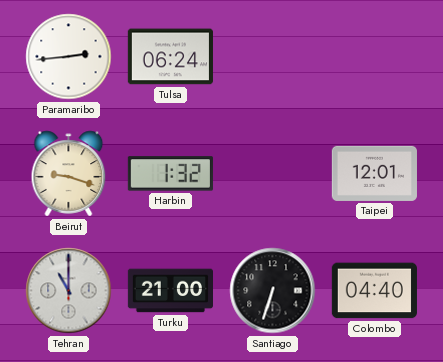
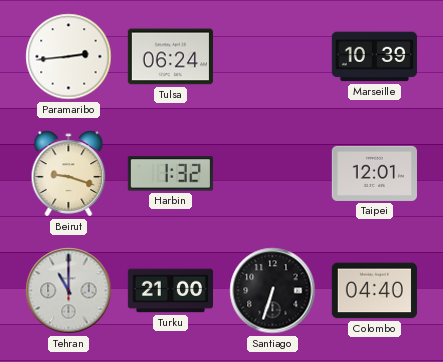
Marseille: none -> 10:39 (374, 57)
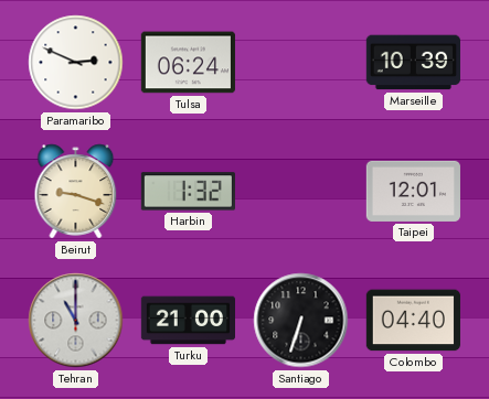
Paramaribo: 2:44 -> 2:49 (76, 63)
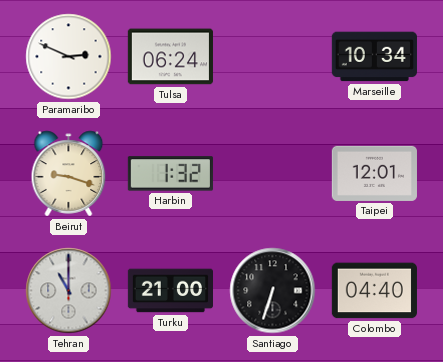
Marseille: 10:39 -> 10:34 (374, 57)
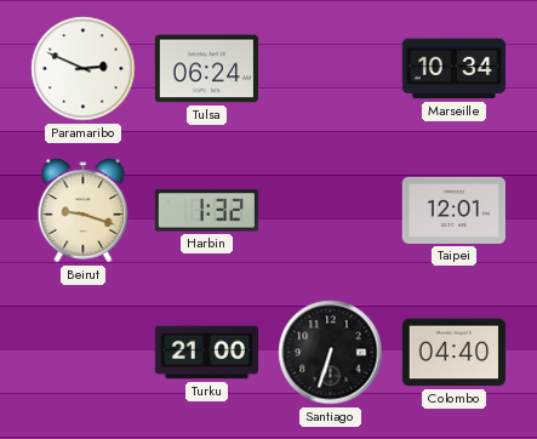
Tehran: 11:00 -> none (69, 291)
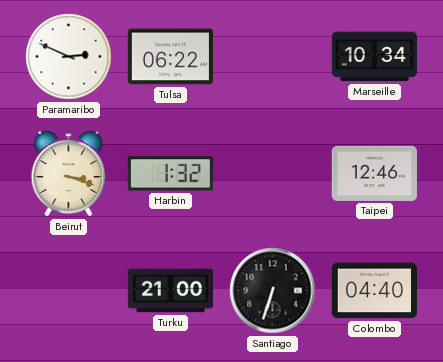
Tulsa: 06:24 -> 06:22 (170, 57)
Beirut: 9:18 -> 3:18 (69, 174)
Taipei: 12:01 -> 12:46 (374, 173)
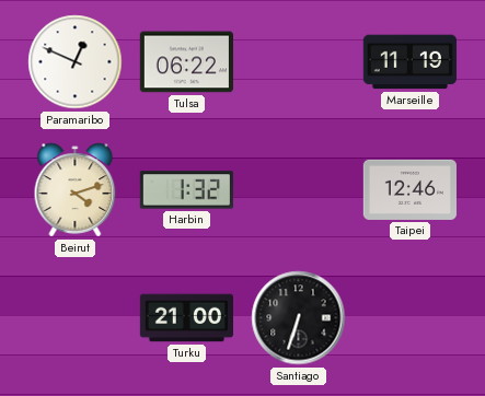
Paramaribo: 2:49 -> 12:49 (76, 62)
Marseille: 10:34 -> 11:19 (409, 62)
Beirut: 3:18 -> 4:12 (76, 190)
Colombo: 04:40 -> none (374, 291)
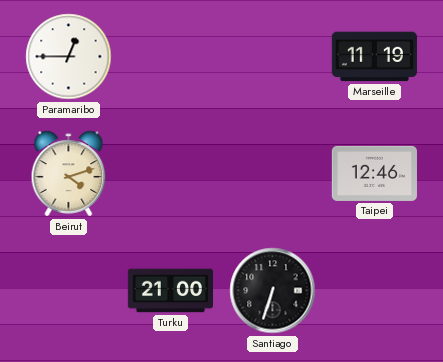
Paramaribo: 12:49 -> 12:45 (69, 57)
Tulsa: 06:22 -> none (186, 62)
Harbin: 1:32 -> none (186, 190)
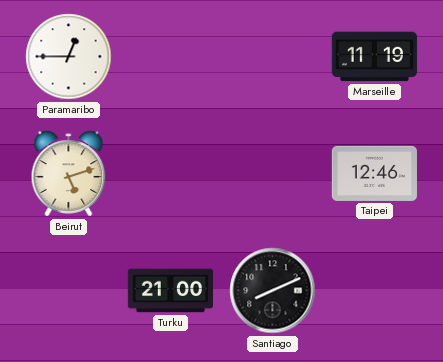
Beirut: 4:12 -> 5:12 (69, 174)
Santiago: 6:33 -> 8:11 (273, 291)
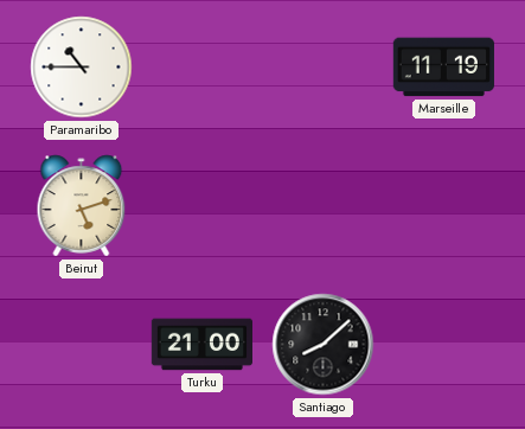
Paramaribo: 12:45 -> 10:45 (82, 68)
Taipei: 12:46 -> none (374, 173)
Santiago: 8:11 -> 8:08 (324, 345)
